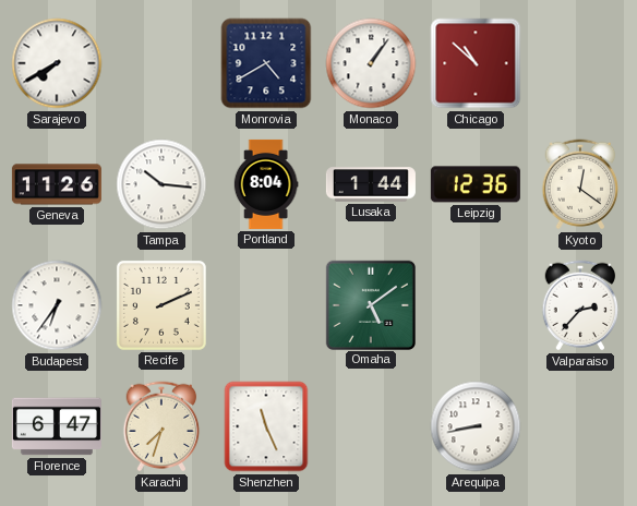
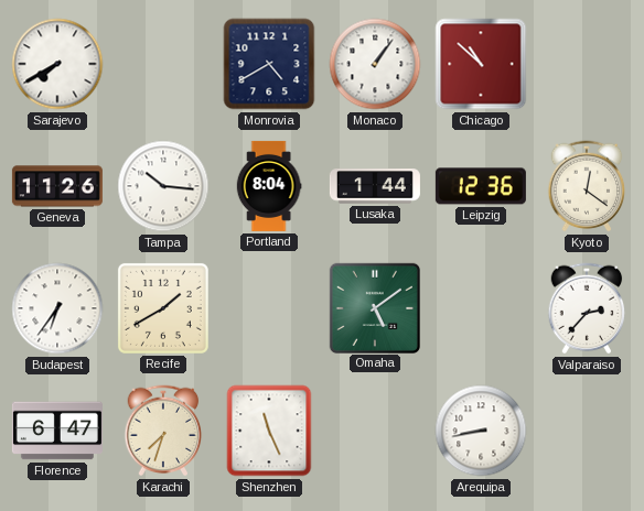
Recife: 2:11 -> 1:40 (163, 308)
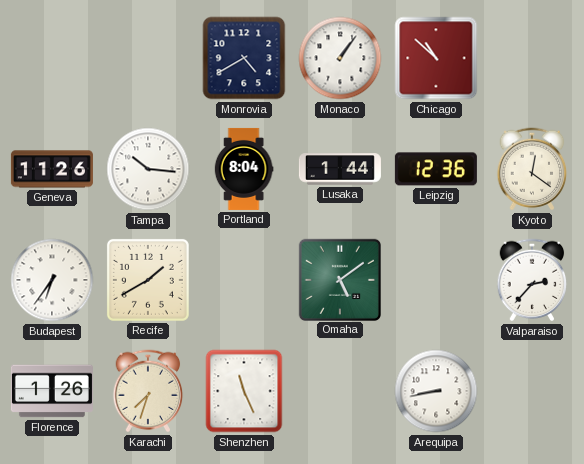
Sarajevo: 7:40 -> none (57, 64)
Florence: 6:47 -> 1:26 (52, 391)
